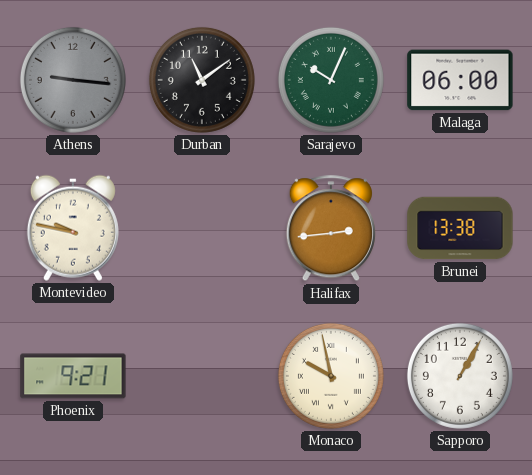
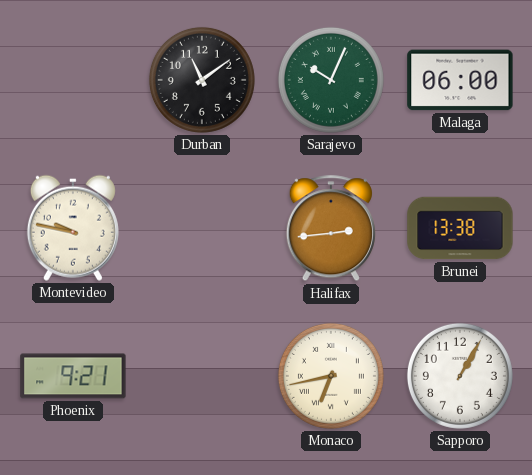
Athens: 9:16 -> none (73, 80)
Monaco: 9:58 -> 6:43 (331, 376)
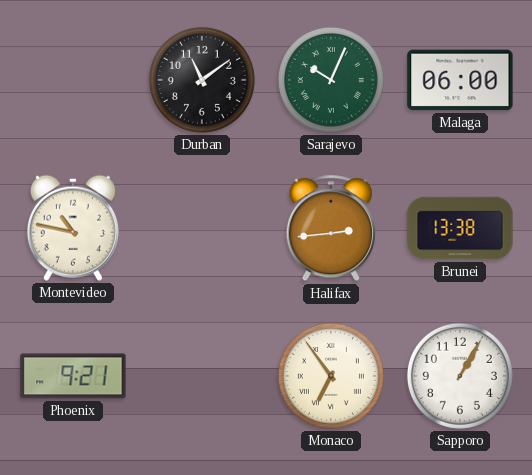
Montevideo: 9:47 -> 10:47 (73, 228)
Monaco: 6:43 -> 6:54 (331, 376)
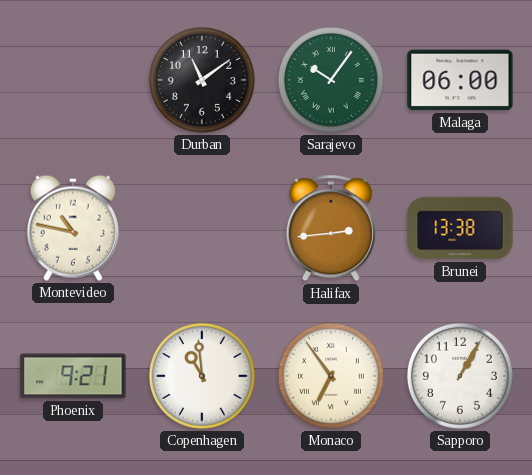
Sarajevo: 10:04 -> 10:06 (331, 80)
Copenhagen: none -> 10:59 (202, 376)
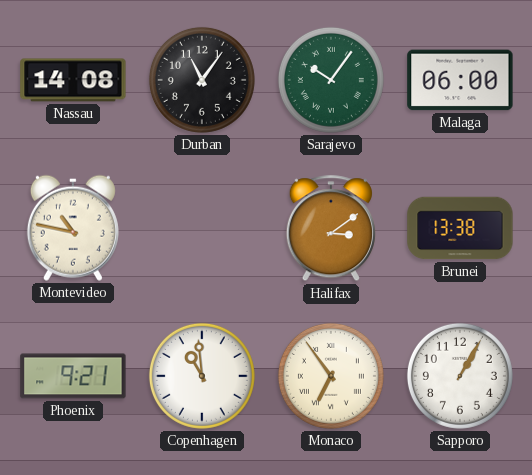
Nassau: none -> 14:08 (73, 80)
Durban: 11:09 -> 11:06 (202, 80)
Halifax: 2:44 -> 3:09 (331, 229)
